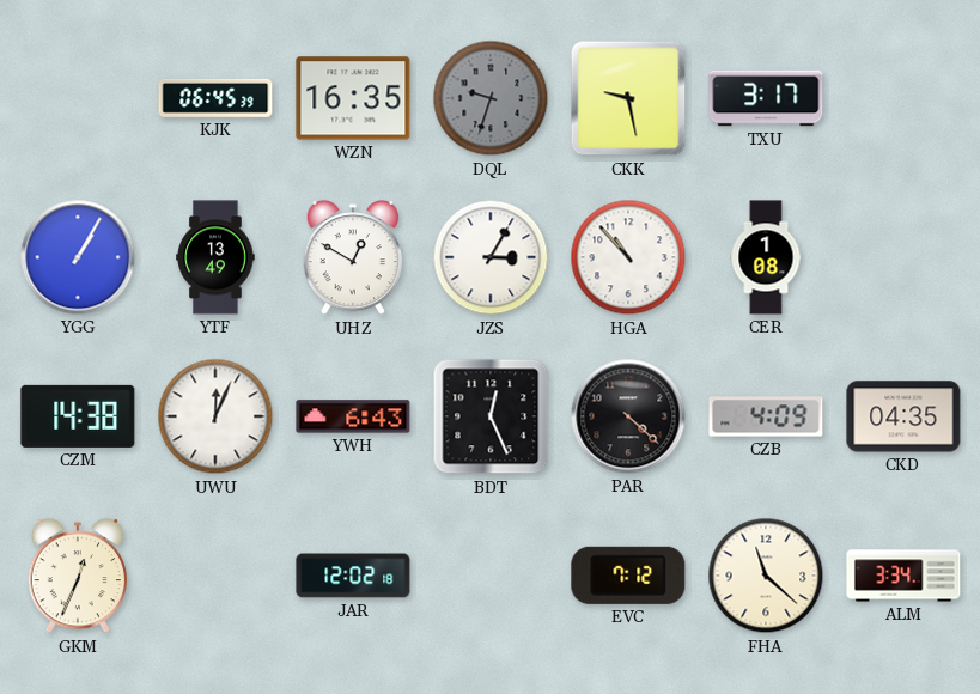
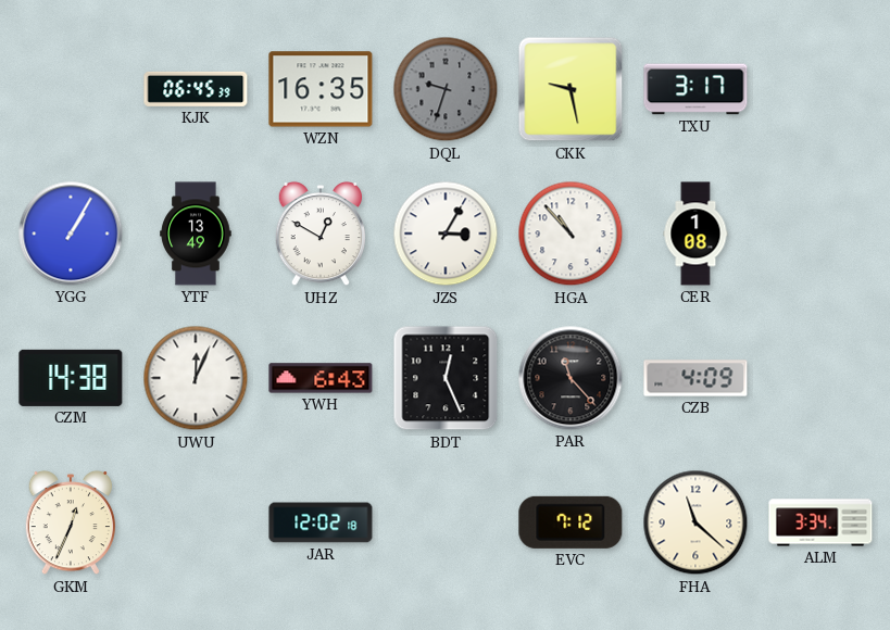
PAR: 4:22 -> 11:23 (571, 378)
CKD: 04:35 -> none (903, 416)
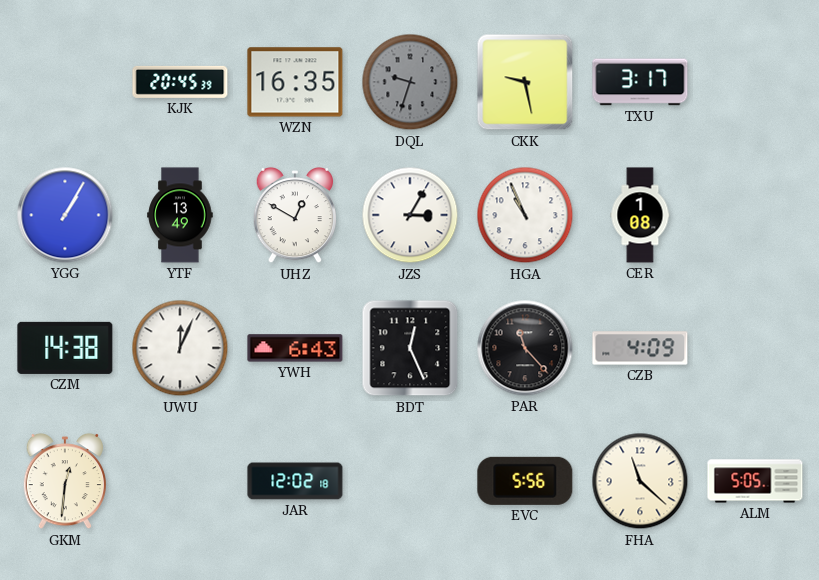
KJK: 06:45 -> 20:45 (180, 82)
HGA: 10:53 -> 10:56 (525, 215)
GKM: 12:34 -> 12:31 (64, 481)
EVC: 7:12 -> 5:56 (525, 481)
ALM: 3:34 -> 5:05 (755, 481)
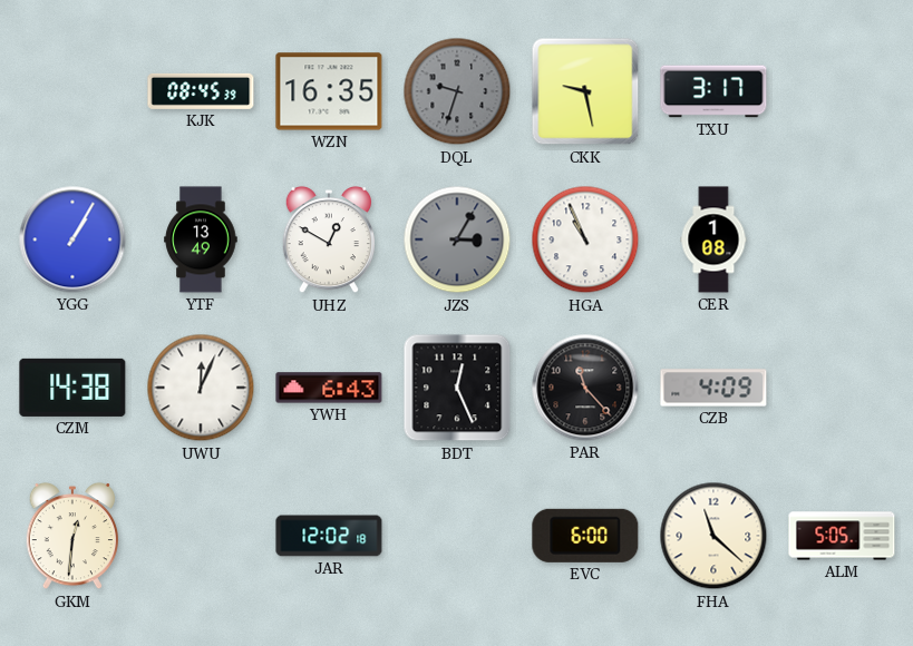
KJK: 20:45 -> 08:45 (201, 91)
JZS dial: white -> grey (457, 239)
EVC: 5:56 -> 6:00 (585, 536)
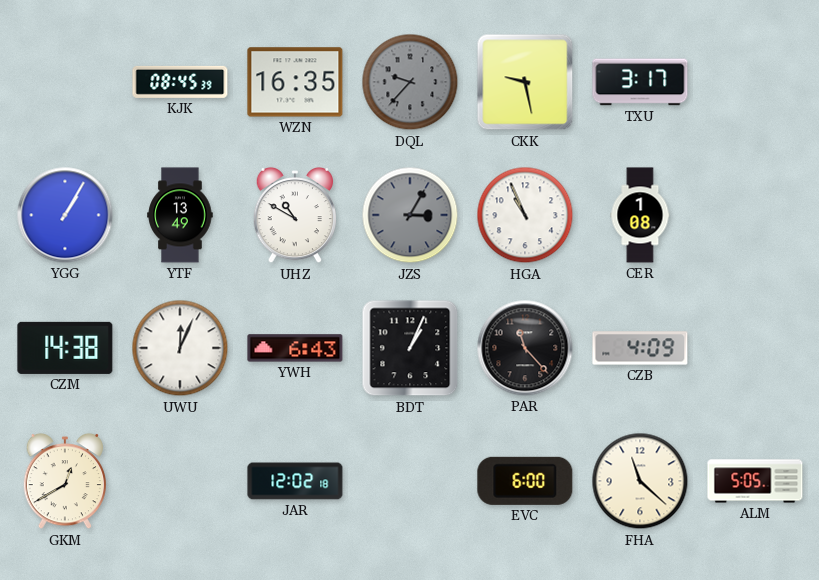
DQL: 9:33 -> 9:37 (410, 82)
UHZ: 12:50 -> 10:50 (294, 215)
BDT: 12:26 -> 1:04 (410, 348)
GKM: 12:31 -> 12:40 (64, 481)
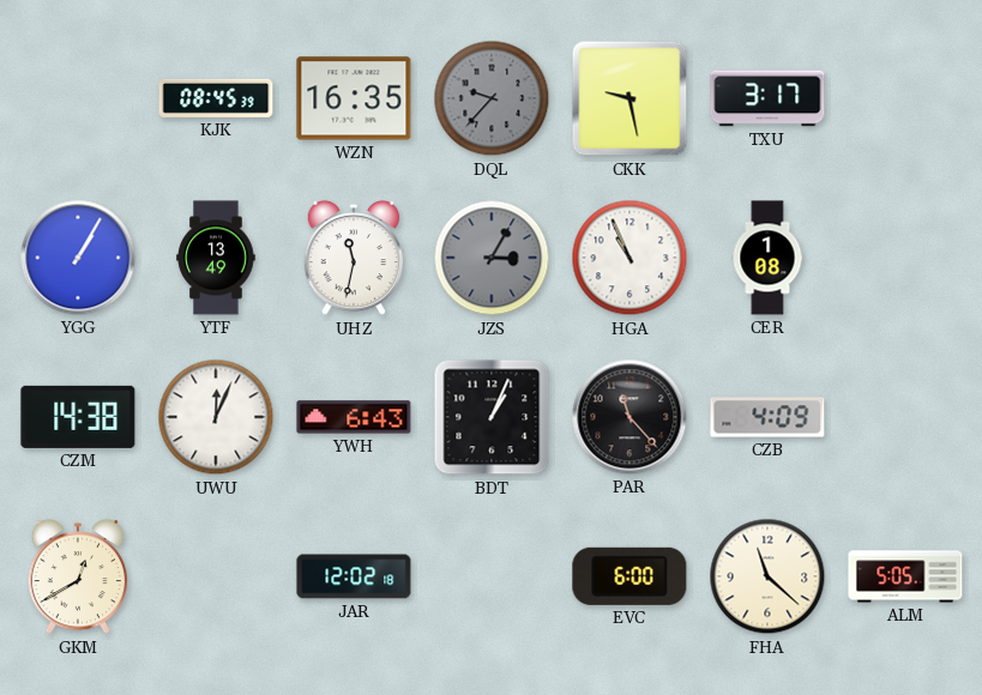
UHZ: 10:50 -> 11:32 (353, 258)
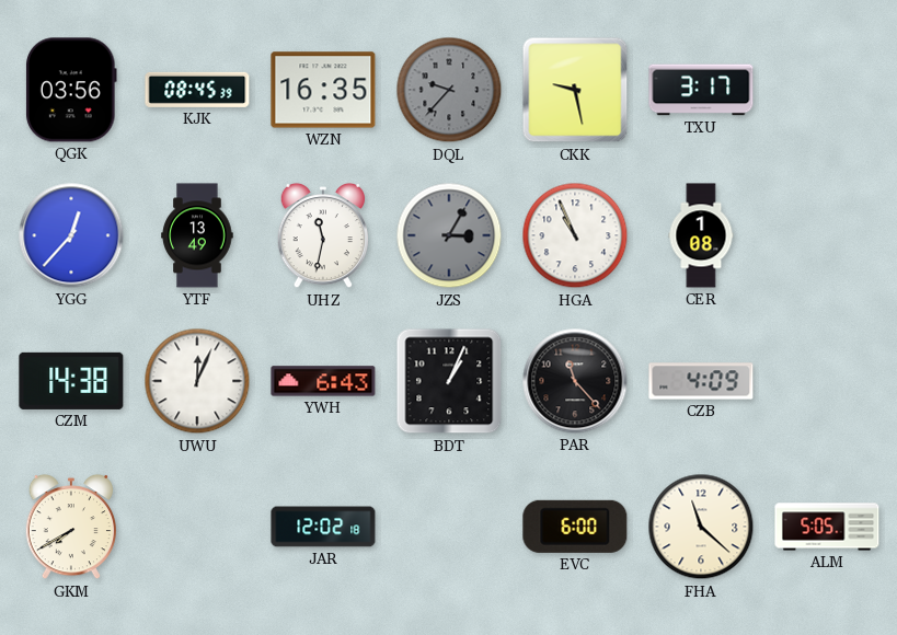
QGK: none -> 03:56 (71, 90)
YGG: 1:05 -> 12:37 (71, 235)
GKM: 12:40 -> 7:40 (70, 527)
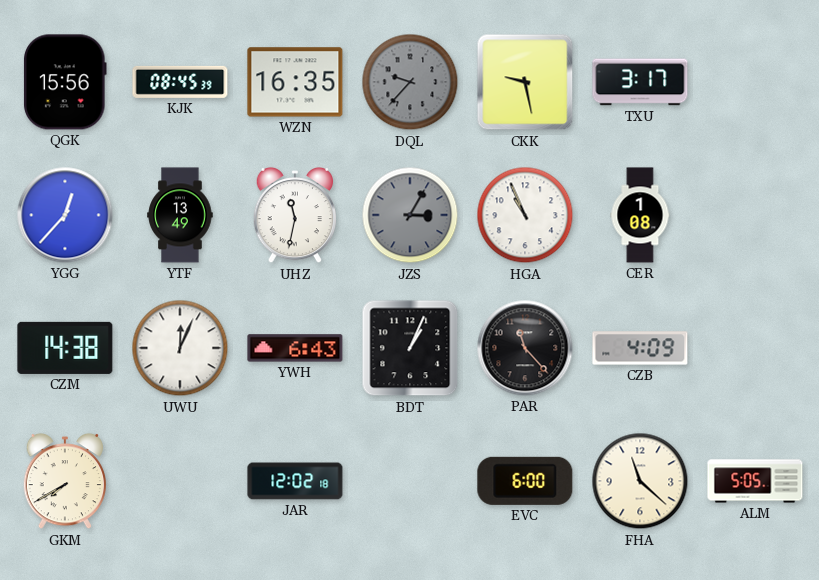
QGK: 03:56 -> 15:56 (65, 82)
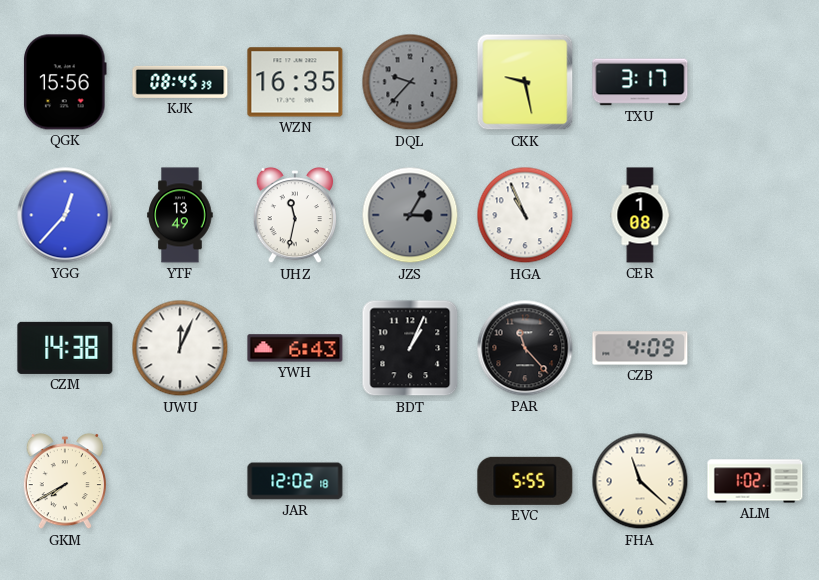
EVC: 6:00 -> 5:55 (525, 481)
ALM: 5:05 -> 1:02 (755, 481)
